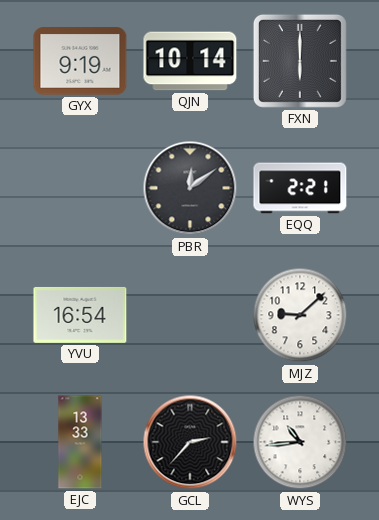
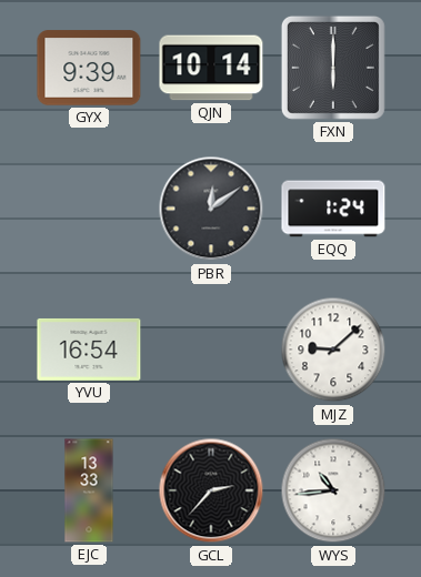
GYX: 9:19 -> 9:39 (89, 68)
EQQ: 2:21 -> 1:24 (333, 209)
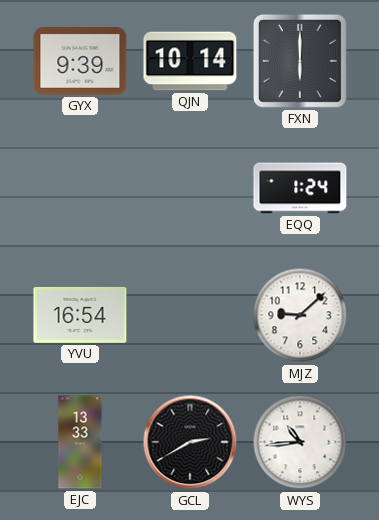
PBR: 12:09 -> none (211, 209)
GCL: 2:37 -> 2:40 (190, 442)
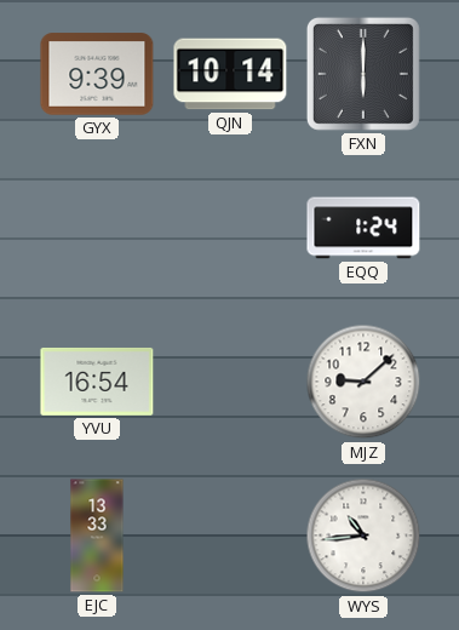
GCL: 2:40 -> none (190, 442)
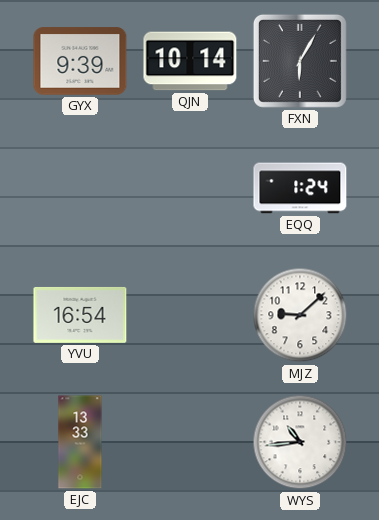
FXN: 6:00 -> 6:05 (300, 61)
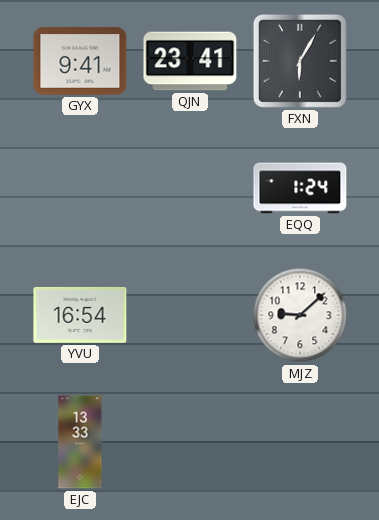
GYX: 9:39 -> 9:41 (80, 61)
QJN: 10:14 -> 23:41 (190, 61)
WYS: 10:44 -> none (300, 442)
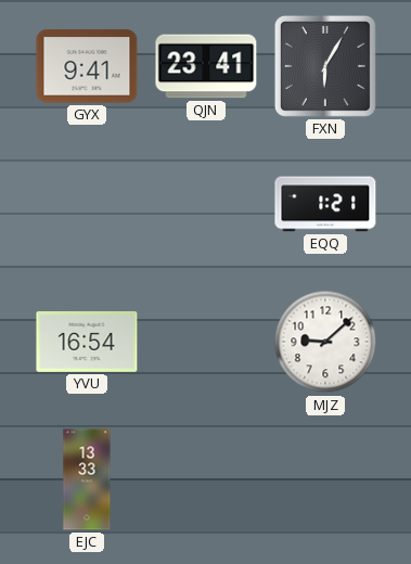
EQQ: 1:24 -> 1:21 (325, 204)
